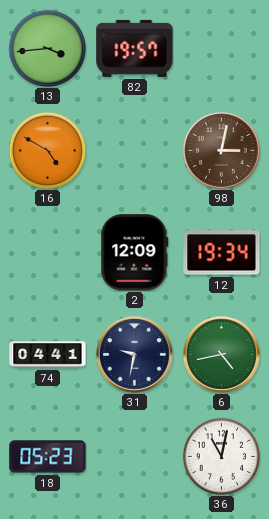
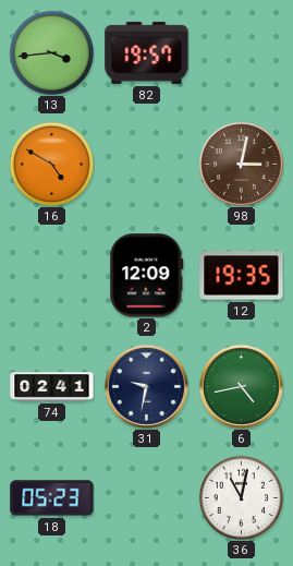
12: 19:34 -> 19:35 (242, 276)
74: 04:41 -> 02:41 (52, 387)
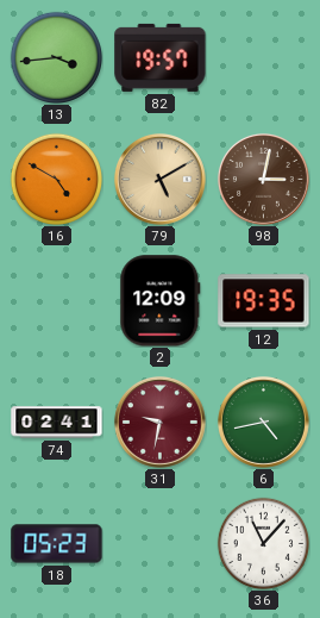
79: none -> 5:10 (161, 180)
31 dial: navy -> burgundy (161, 423)
36: 11:02 -> 11:07 (263, 543)
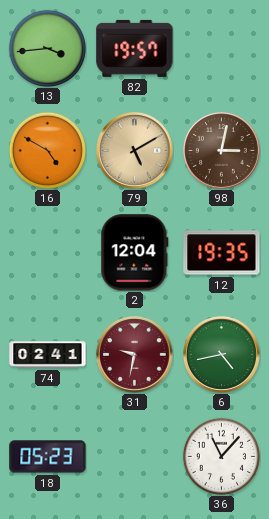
2: 12:09 -> 12:04 (135, 253)
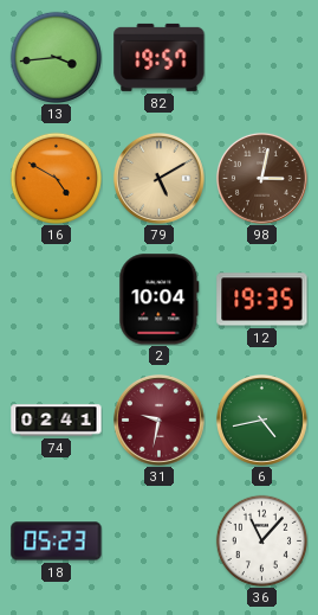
2: 12:04 -> 10:04 (160, 300)
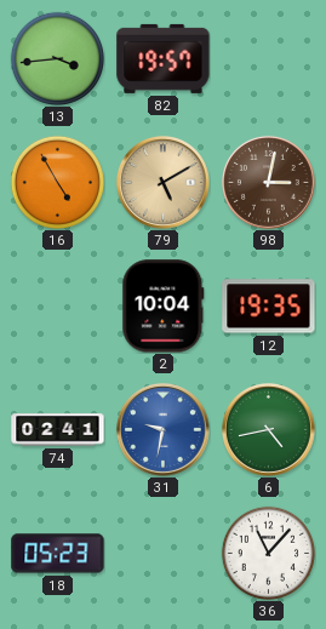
16: 4:50 -> 4:55 (57, 182)
31 dial: burgundy -> blue (164, 430)
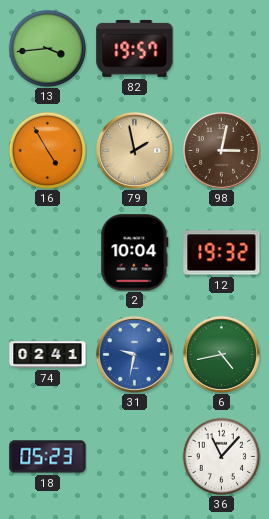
79: 5:10 -> 1:58 (135, 151)
12: 19:35 -> 19:32 (222, 253)
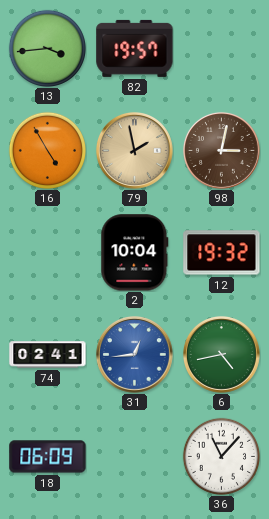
31: 9:32 -> 12:44 (135, 355)
18: 05:23 -> 06:09 (48, 457)
